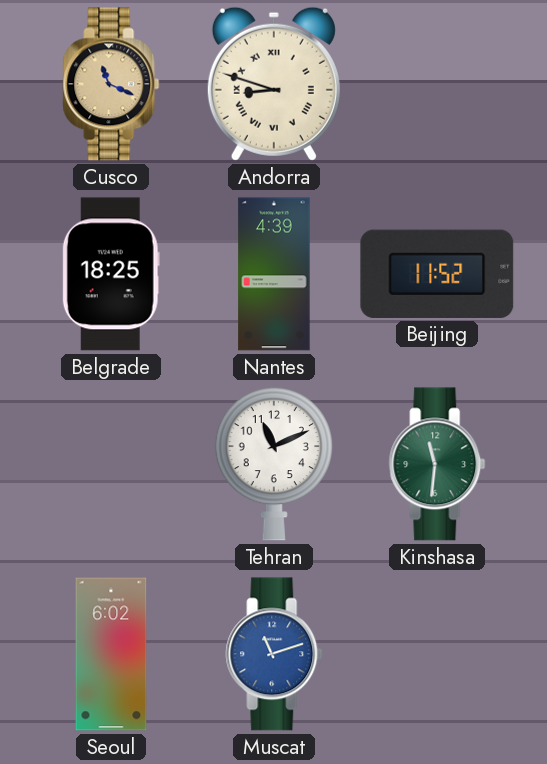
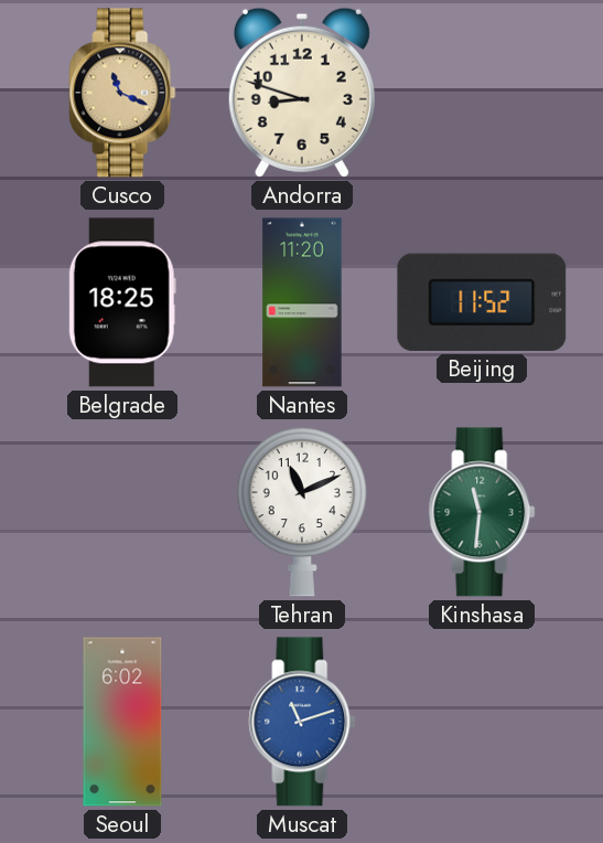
Andorra numerals: Roman -> Arabic (302, 93)
Nantes: 4:39 -> 11:20 (302, 302)
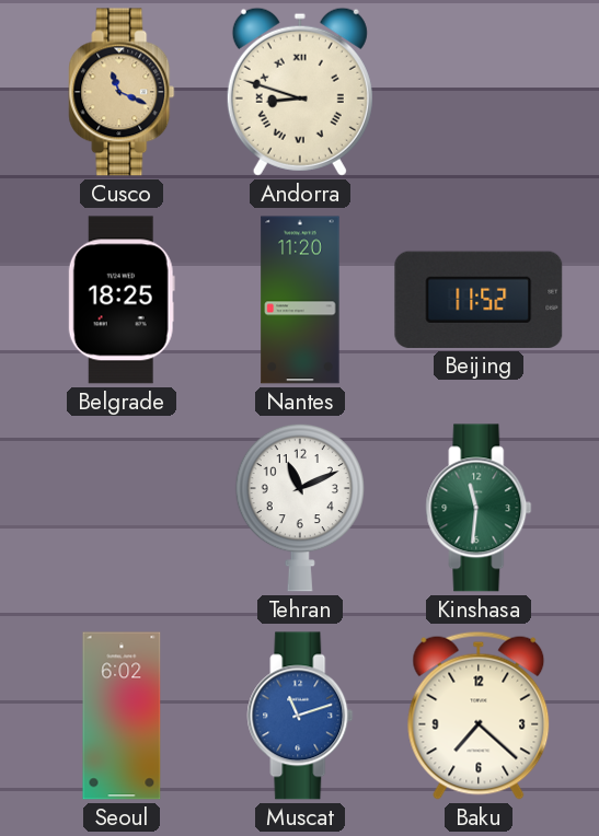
Andorra numerals: Arabic -> Roman (300, 92)
Baku: none -> 7:22 (479, 716)
